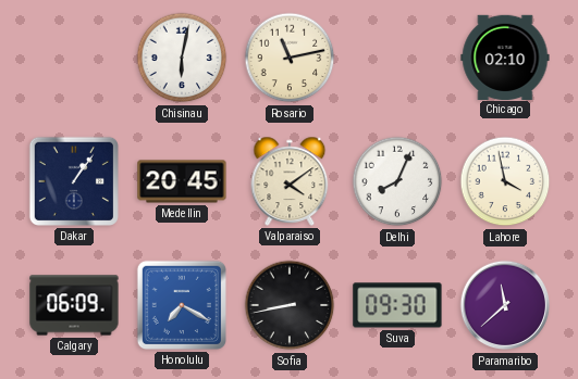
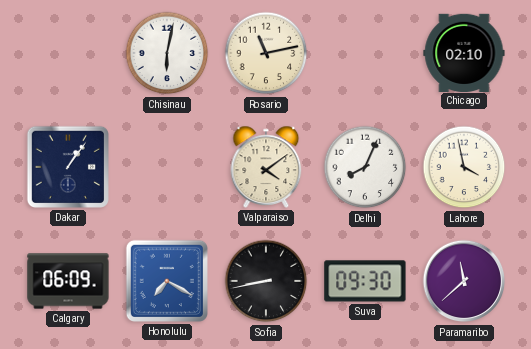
Medellin: 20:45 -> none (182, 181)
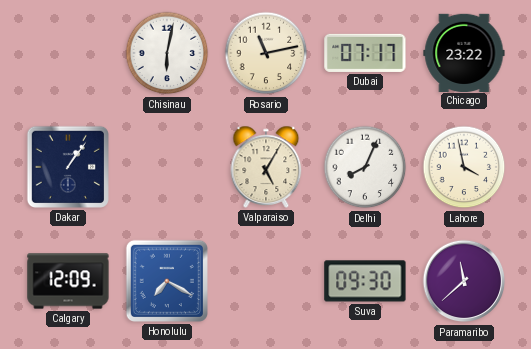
Dubai: none -> 07:17 (365, 53)
Chicago: 02:10 -> 23:22 (464, 52)
Valparaiso: 4:09 -> 5:05 (266, 167)
Calgary: 06:09 -> 12:09 (68, 281)
Sofia: 8:43 -> none (266, 281)
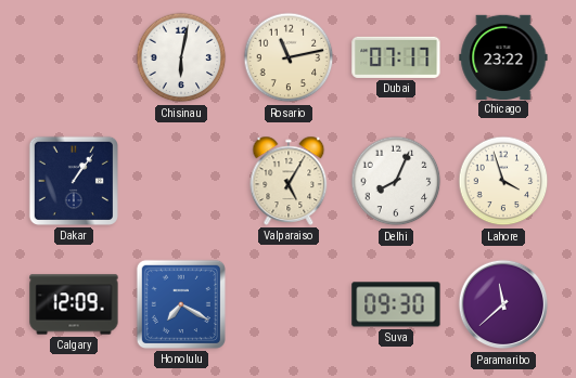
Lahore: 3:58 -> 3:57 (503, 181)
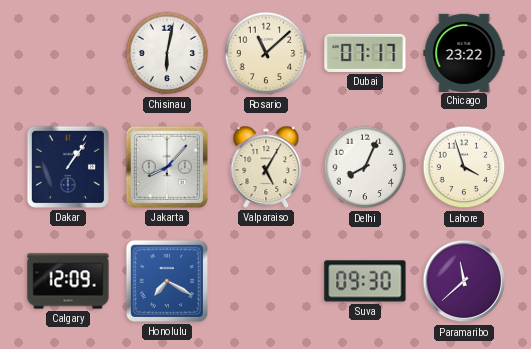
Rosario: 11:13 -> 11:08 (266, 53)
Jakarta: none -> 8:07 (167, 167)
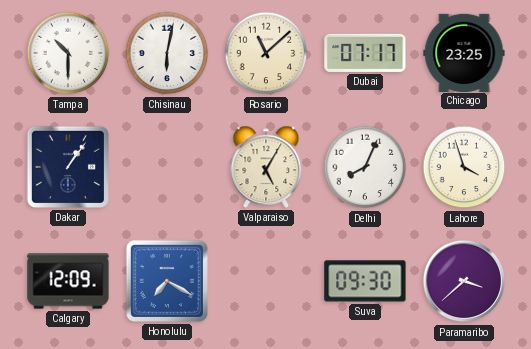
Tampa: none -> 10:30 (68, 53)
Chicago: 23:22 -> 23:25 (464, 52)
Jakarta: 8:07 -> none (167, 167)
Paramaribo: 11:38 -> 3:38 (464, 281)
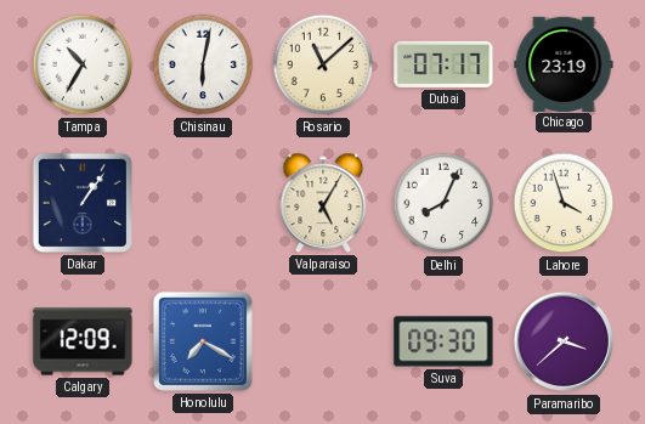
Tampa: 10:30 -> 10:35 (83, 64)
Chicago: 23:25 -> 23:19 (564, 63)
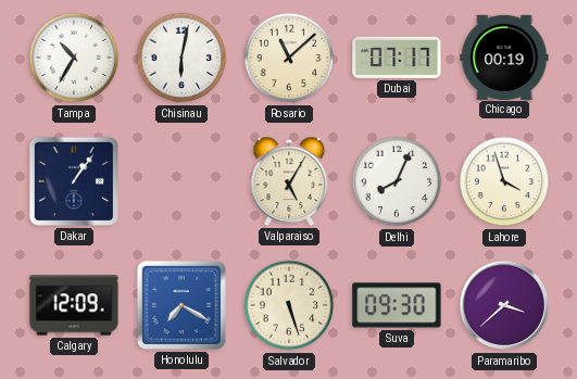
Chicago: 23:19 -> 00:19 (504, 56)
Salvador: none -> 5:27 (289, 305)
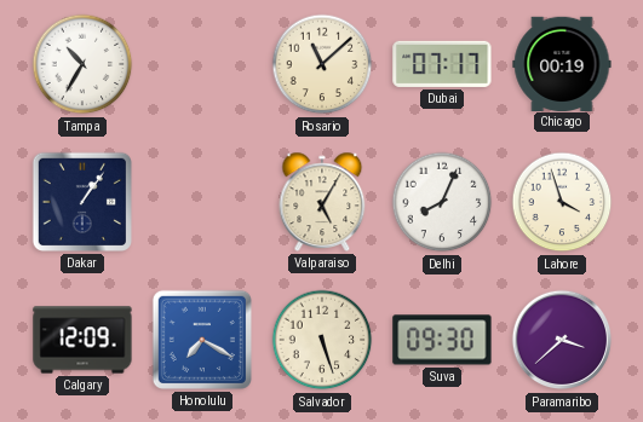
Chisinau: 6:02 -> none (181, 58)
